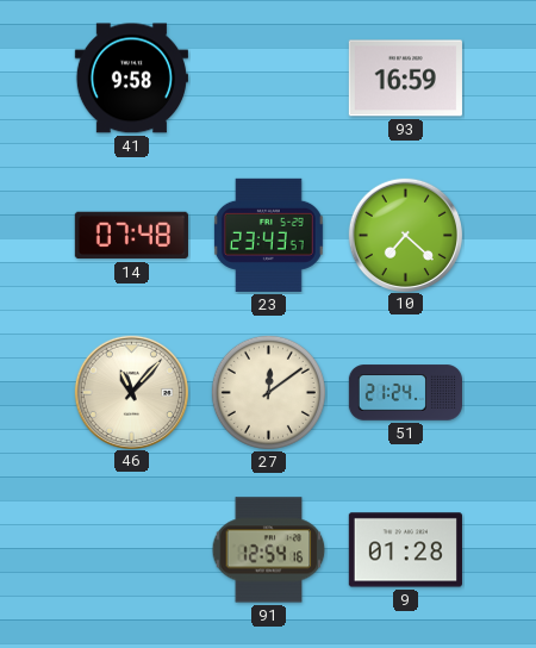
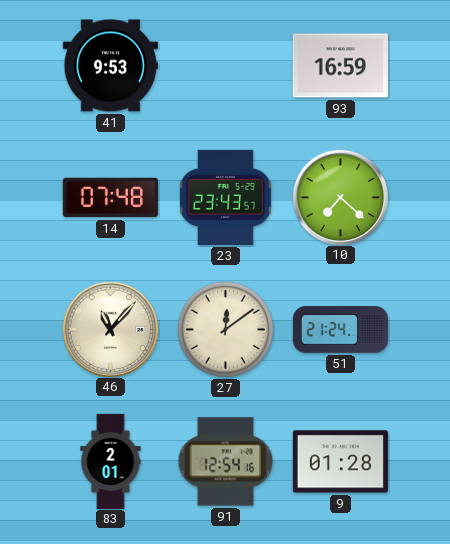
41: 9:58 -> 9:53 (110, 66)
83: none -> 2:01 (111, 461)
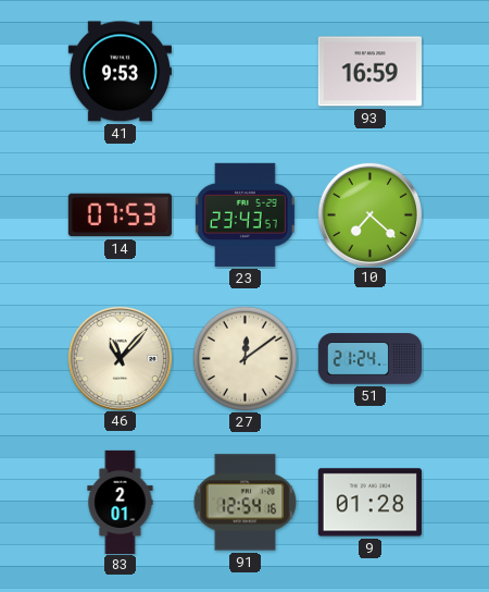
14: 07:48 -> 07:53 (120, 215)
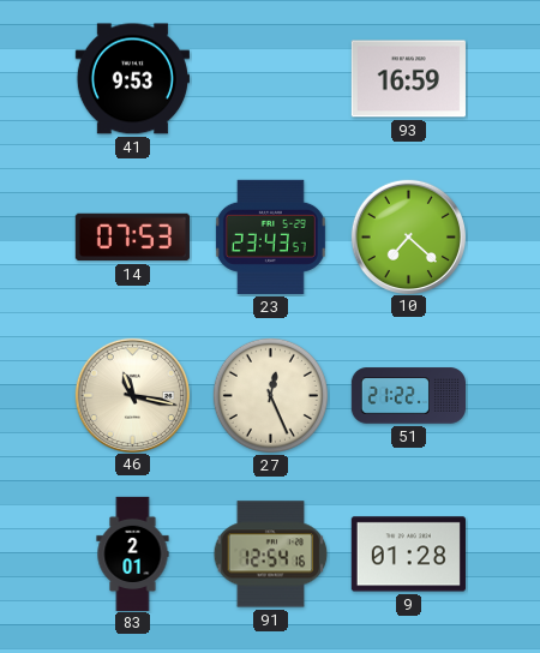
46: 11:07 -> 11:17 (132, 395)
27: 12:09 -> 12:26 (270, 395)
51: 21:24 -> 21:22 (408, 396)
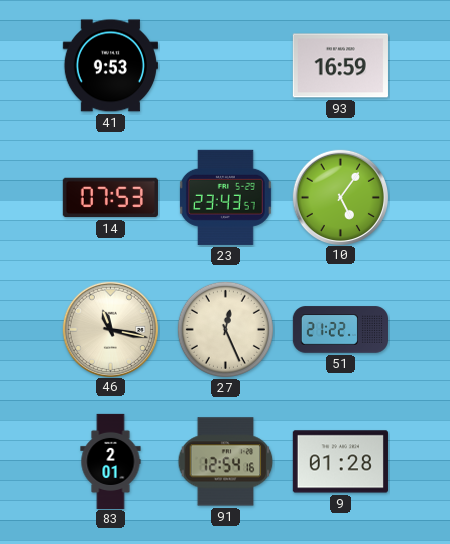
10: 7:22 -> 5:06 (340, 197)
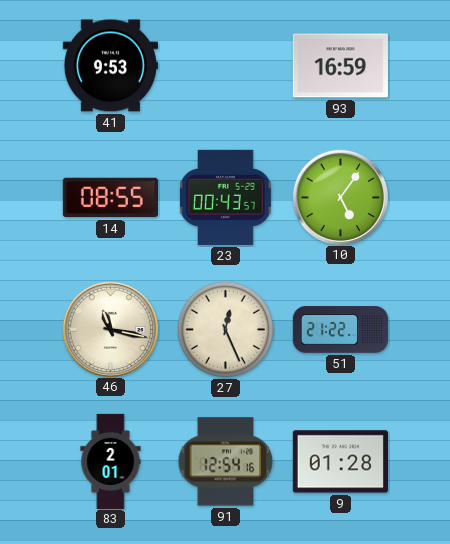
14: 07:53 -> 08:55 (110, 198)
23: 23:43 -> 00:43 (225, 197)
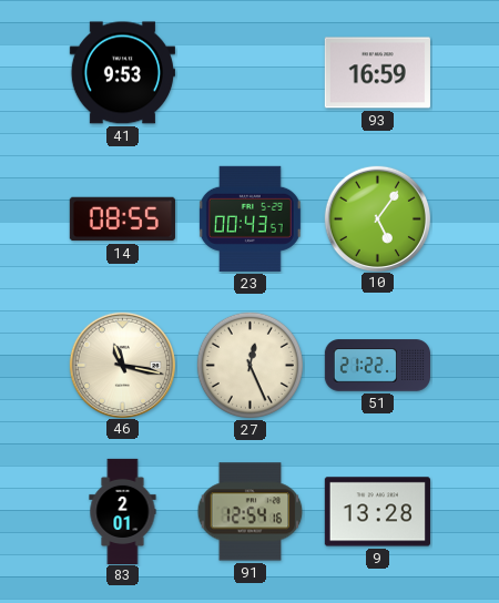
9: 01:28 -> 13:28 (377, 512)
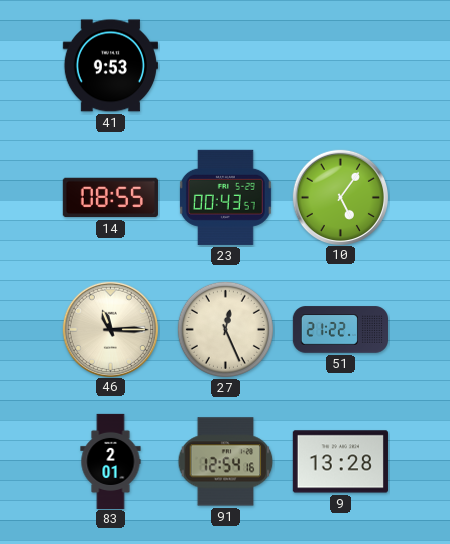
93: 16:59 -> none (377, 73)
46: 11:17 -> 11:15 (110, 329)
